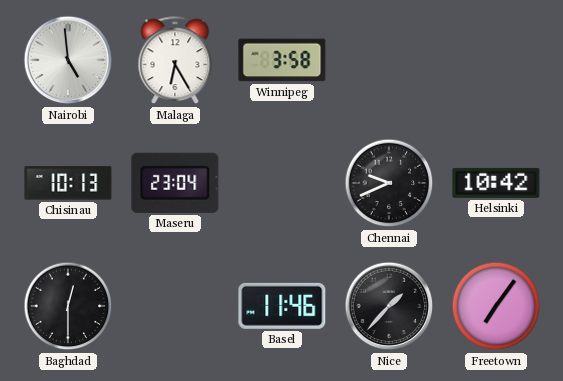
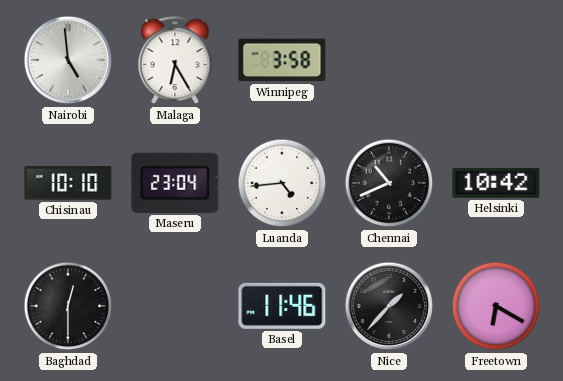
Chisinau: 10:13 -> 10:10 (68, 183)
Luanda: none -> 4:44 (282, 183)
Chennai: 9:41 -> 10:41 (389, 183)
Freetown: 7:06 -> 6:20 (496, 306)
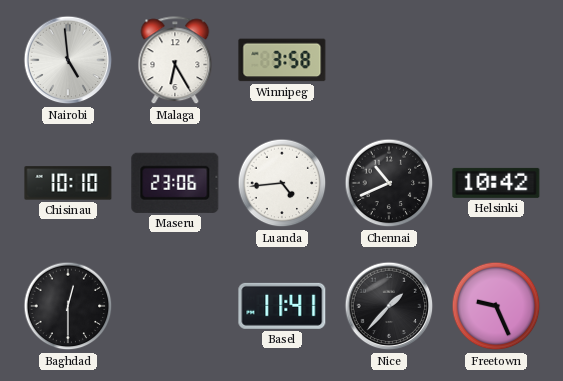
Maseru: 23:04 -> 23:06 (175, 183)
Basel: 11:46 -> 11:41 (282, 306)
Freetown: 6:20 -> 9:26 (496, 306)
